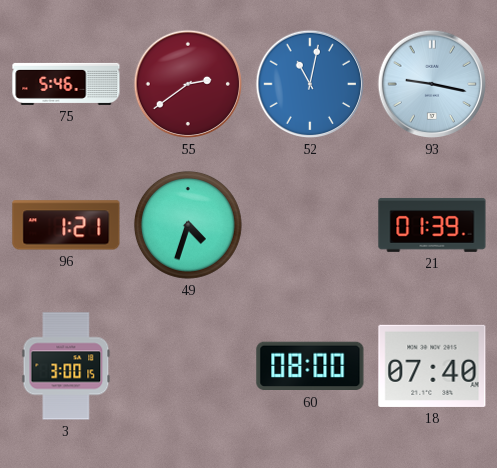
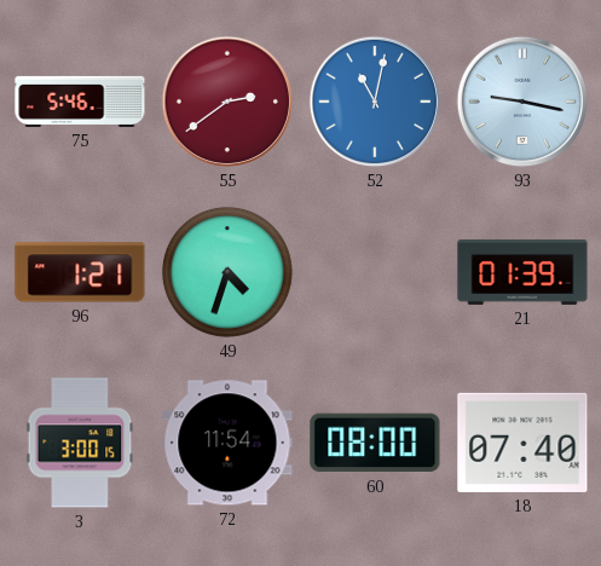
72: none -> 11:54 (227, 443)
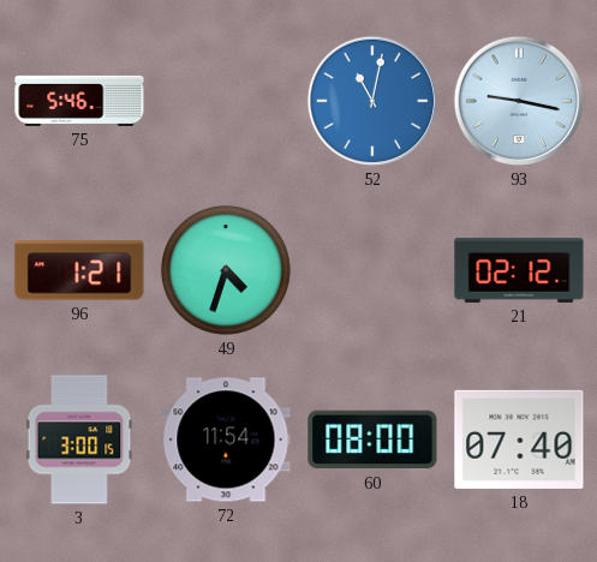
55: 2:39 -> none (227, 102)
21: 01:39 -> 02:12 (519, 270)
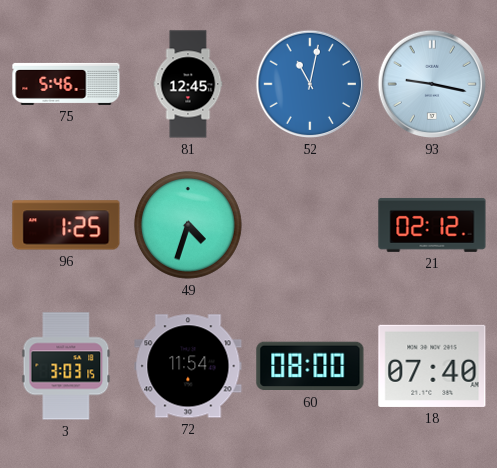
81: none -> 12:45 (188, 84)
96: 1:21 -> 1:25 (66, 225)
3: 3:00 -> 3:03 (66, 366)
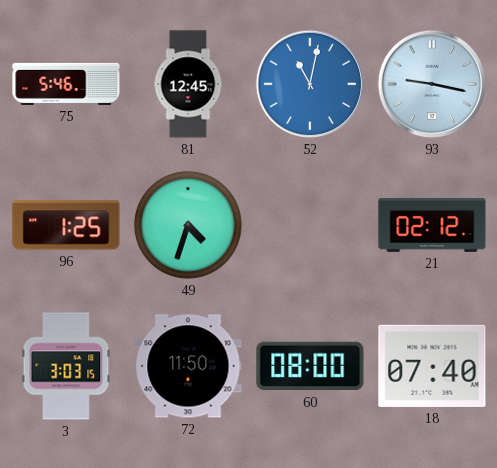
72: 11:54 -> 11:50 (188, 366)
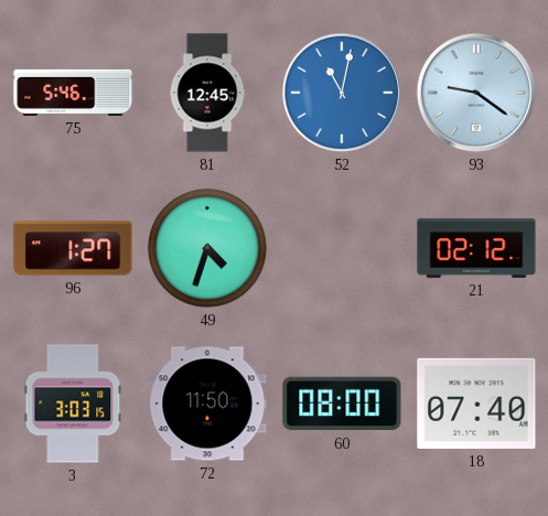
93: 9:17 -> 9:21 (476, 93)
96: 1:25 -> 1:27 (73, 248)
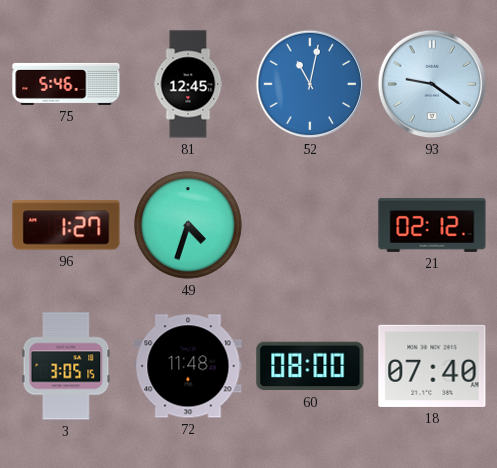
3: 3:03 -> 3:05 (66, 366)
72: 11:50 -> 11:48 (188, 366)
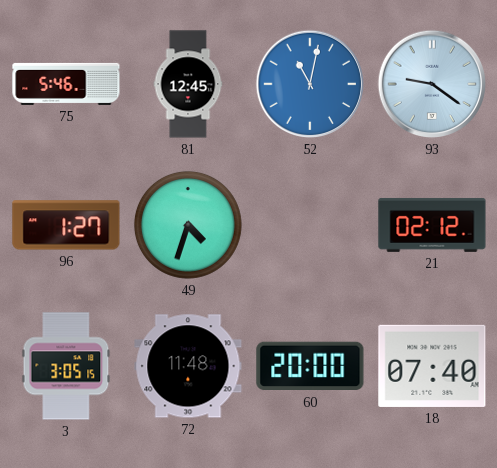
60: 08:00 -> 20:00 (310, 366)
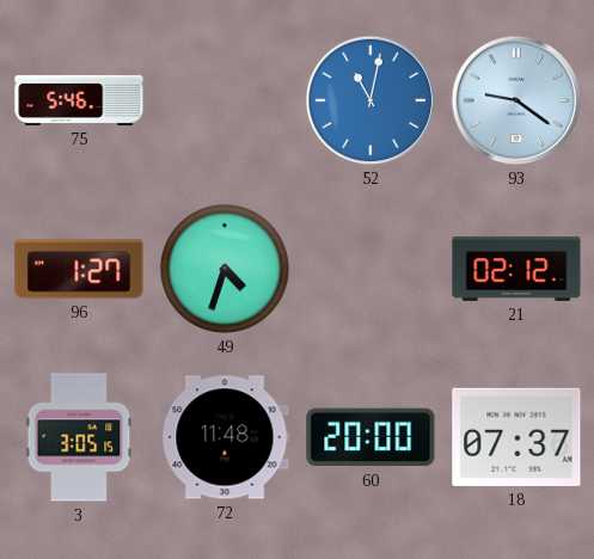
81: 12:45 -> none (188, 84)
18: 07:40 -> 07:37 (516, 437)
